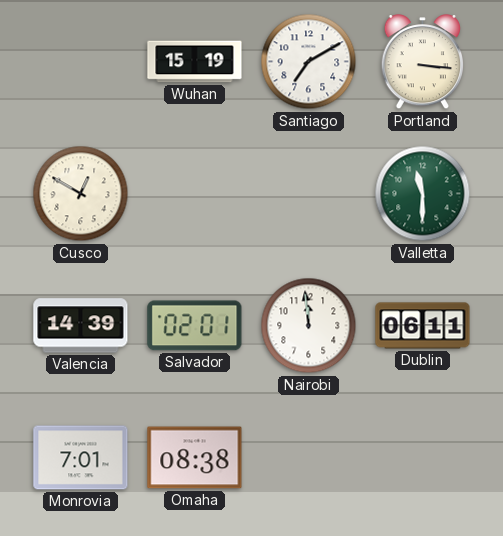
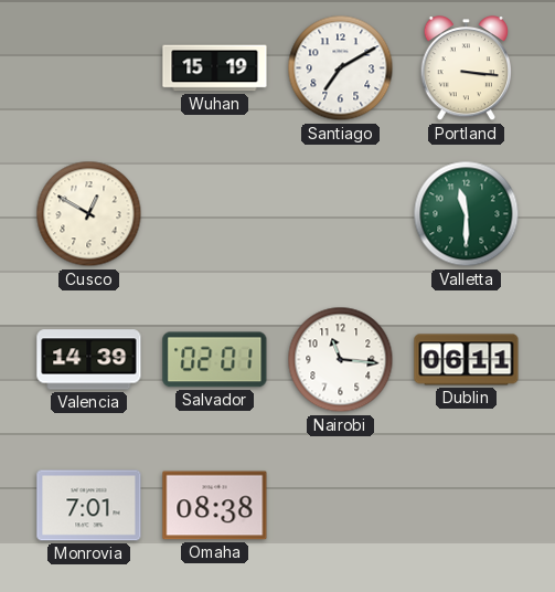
Nairobi: 11:59 -> 11:16 (341, 360)
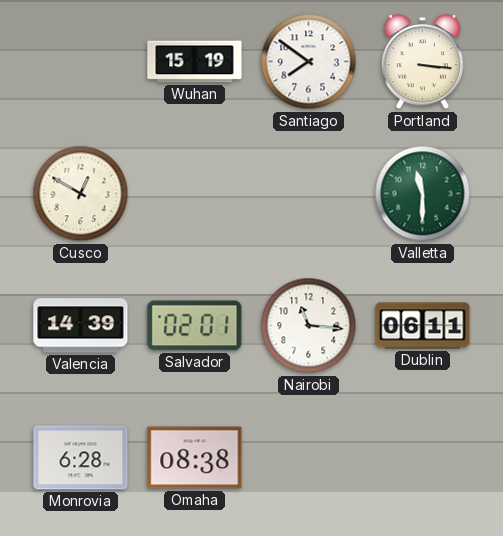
Santiago: 7:10 -> 7:51 (309, 62)
Monrovia: 7:01 -> 6:28 (81, 458)
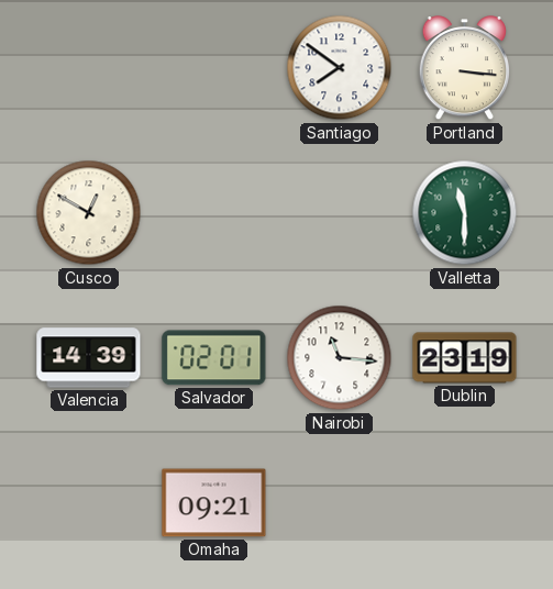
Wuhan: 15:19 -> none (195, 62)
Dublin: 06:11 -> 23:19 (465, 358)
Monrovia: 6:28 -> none (81, 458)
Omaha: 08:38 -> 09:21 (214, 503)
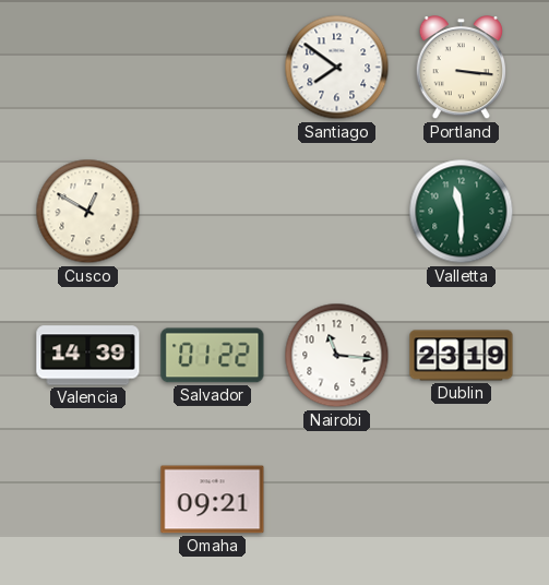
Salvador: 02:01 -> 01:22 (213, 356)
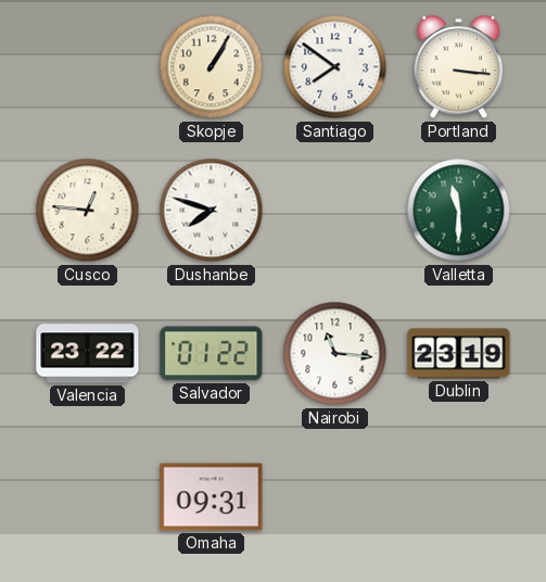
Skopje: none -> 1:05 (212, 67)
Cusco: 12:50 -> 12:46 (88, 211)
Dushanbe: none -> 7:48 (212, 211)
Valencia: 14:39 -> 23:22 (88, 354)
Omaha: 09:21 -> 09:31 (212, 497)
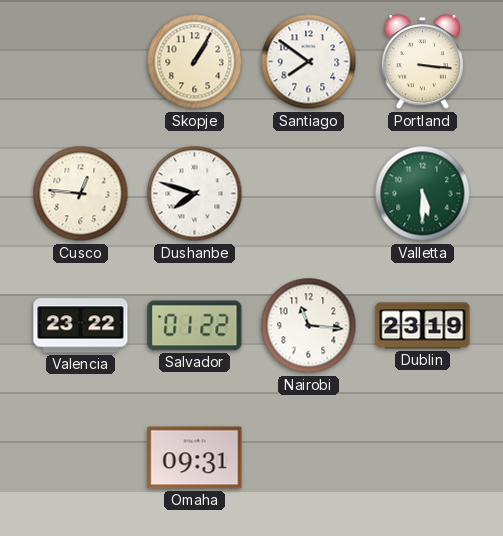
Valletta: 11:30 -> 5:30 (423, 194)
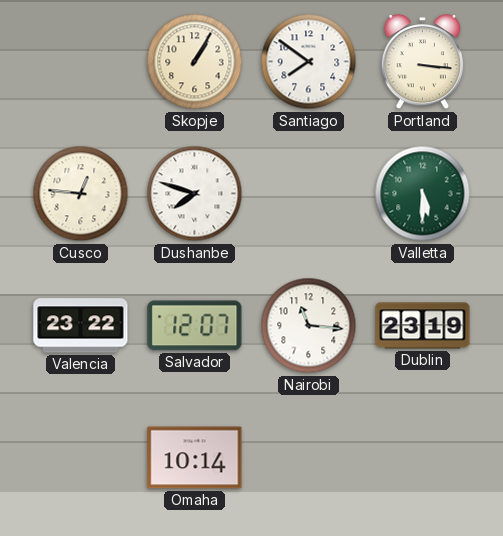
Salvador: 01:22 -> 12:07 (195, 326)
Omaha: 09:31 -> 10:14 (195, 458)
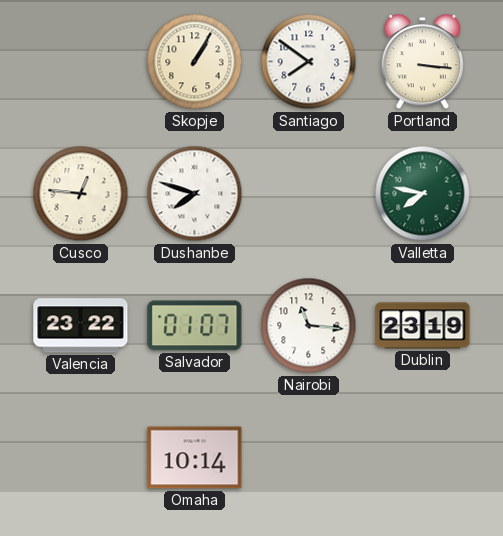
Valletta: 5:30 -> 7:47 (423, 194)
Salvador: 12:07 -> 01:07 (195, 326)
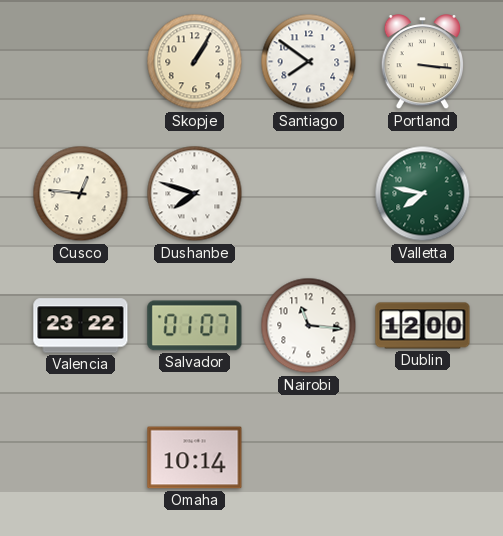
Dublin: 23:19 -> 12:00 (423, 326)
